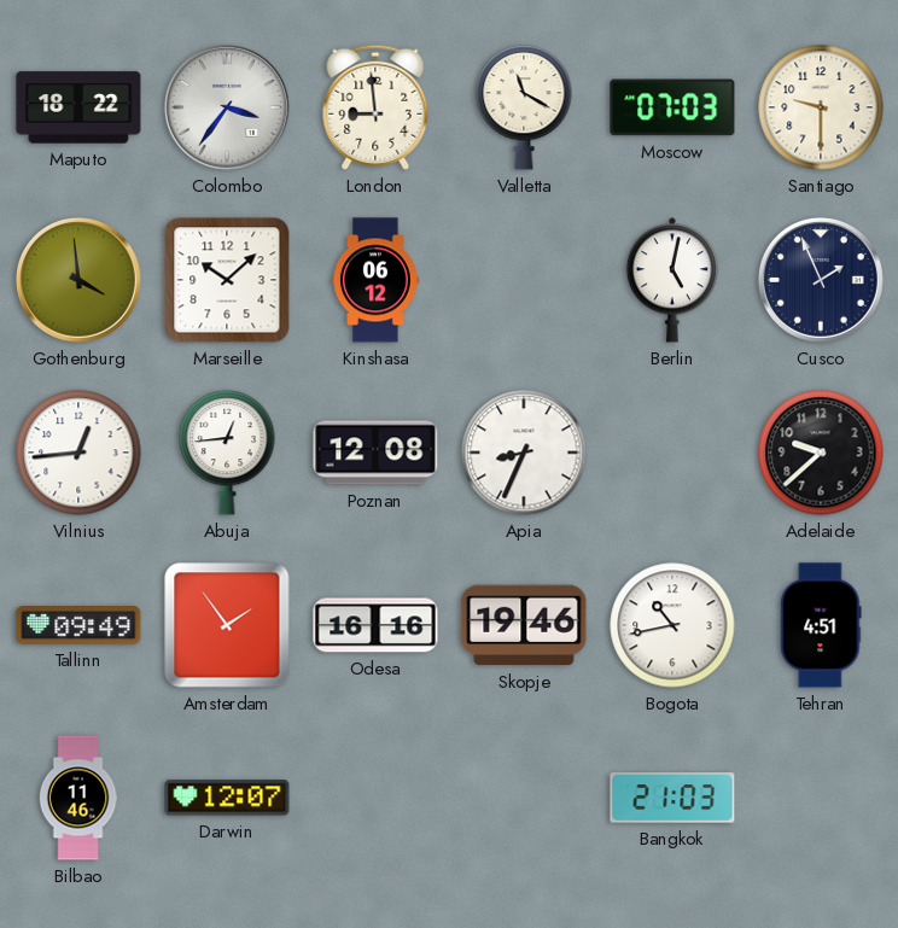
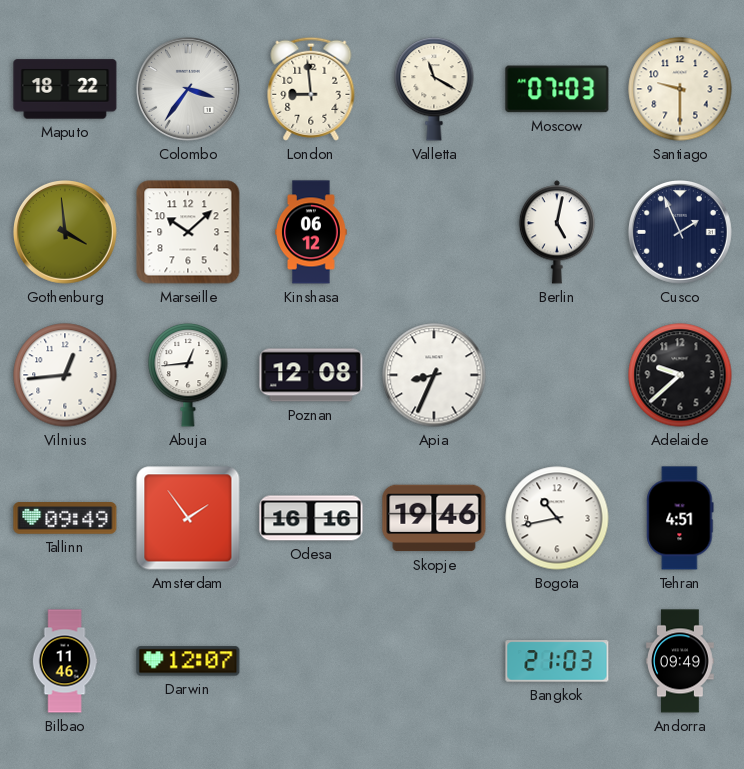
Andorra: none -> 09:49 (680, 661)
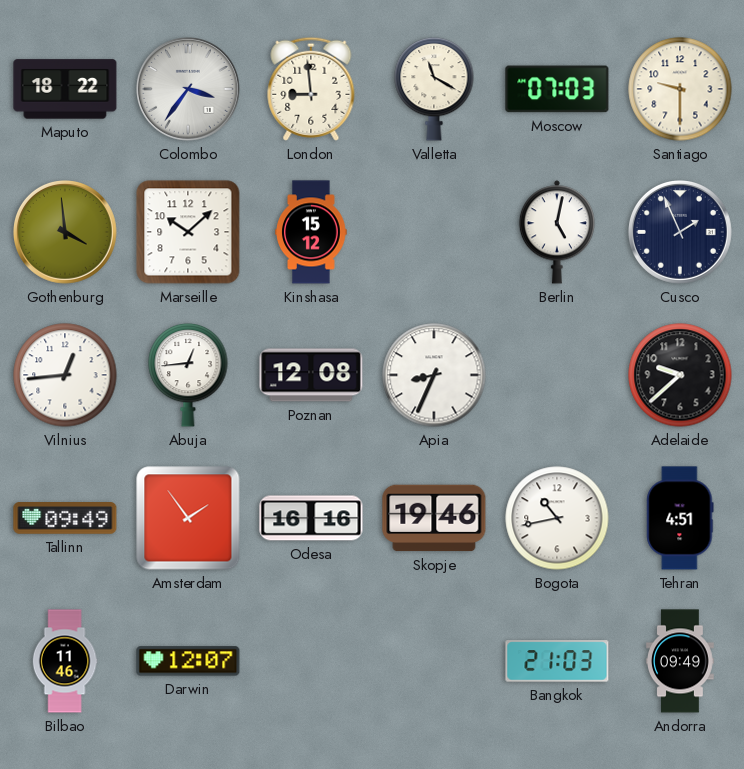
Kinshasa: 06:12 -> 15:12 (311, 232)
